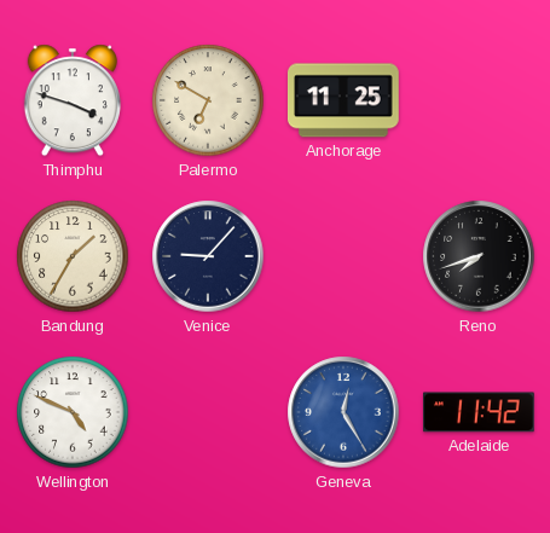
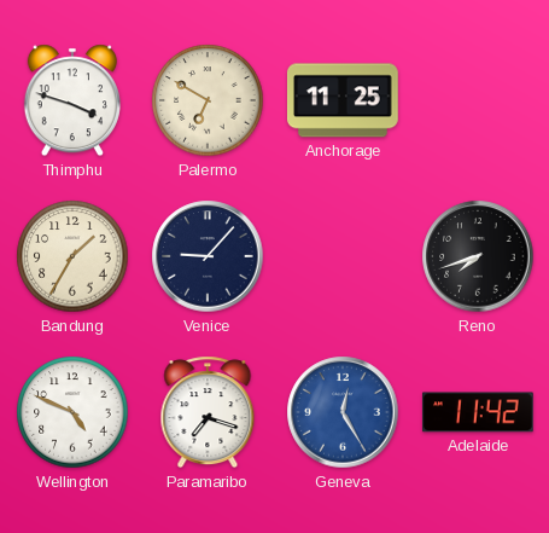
Paramaribo: none -> 7:18 (208, 412)
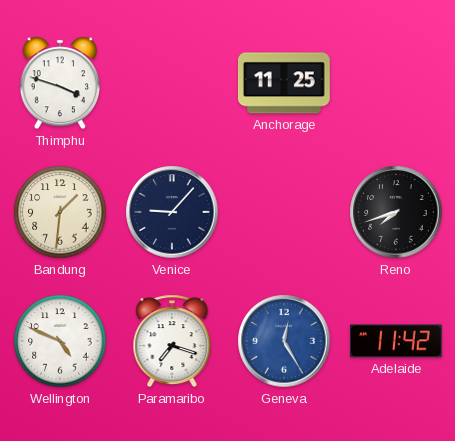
Palermo: 6:50 -> none (208, 100)
Bandung: 1:35 -> 1:31 (60, 212)
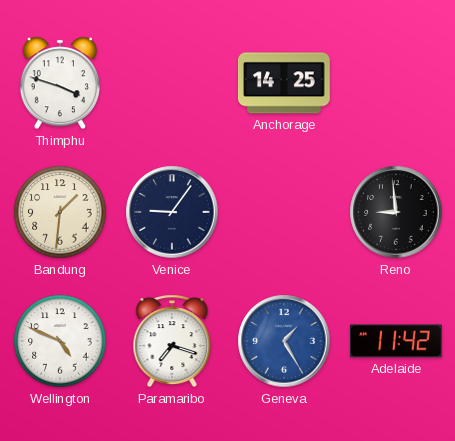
Anchorage: 11:25 -> 14:25 (284, 83)
Venice: 9:07 -> 9:06 (172, 212)
Reno: 7:42 -> 8:59 (396, 212)
Geneva: 12:25 -> 1:25 (284, 341)
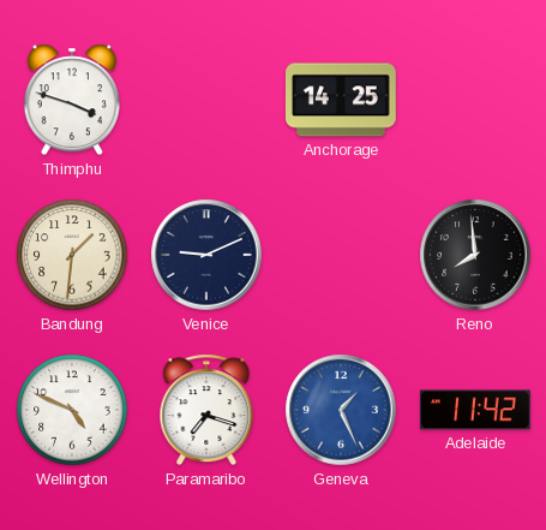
Venice: 9:06 -> 9:11 (206, 255)
Reno: 8:59 -> 7:59 (475, 255)
Geneva: 1:25 -> 1:26 (341, 410)
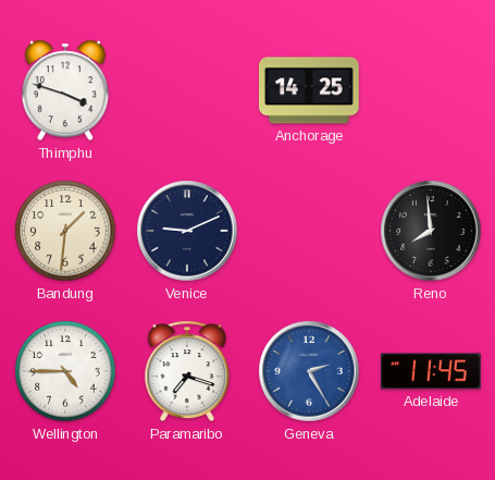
Wellington: 4:49 -> 4:45 (65, 371)
Geneva: 1:26 -> 2:25 (309, 371)
Adelaide: 11:42 -> 11:45 (431, 371)
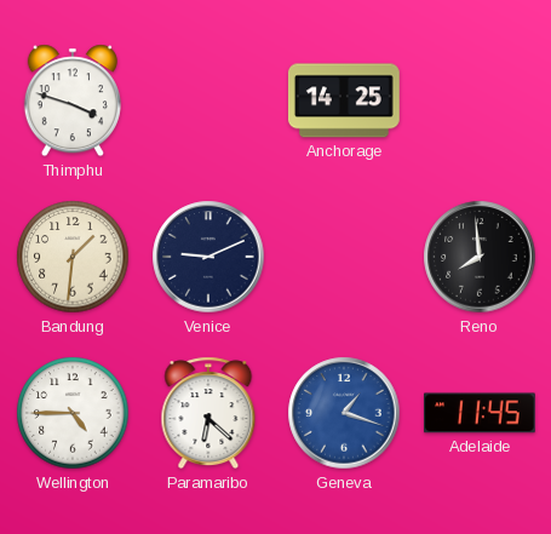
Paramaribo: 7:18 -> 6:22 (208, 413)
Geneva: 2:25 -> 1:18 (344, 413)
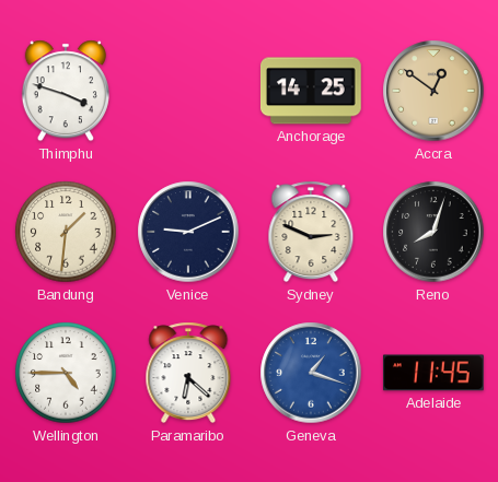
Accra: none -> 12:51 (433, 91)
Sydney: none -> 2:49 (311, 232)
Reno: 7:59 -> 8:03 (433, 232)
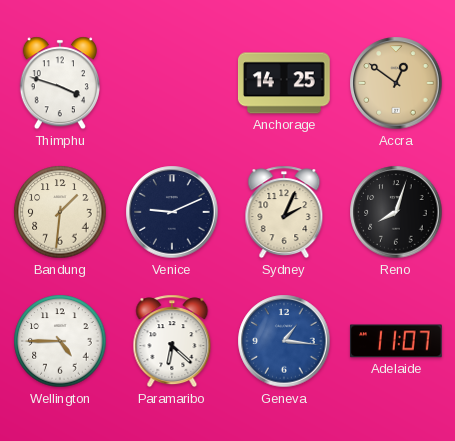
Sydney: 2:49 -> 2:04 (284, 212)
Geneva: 1:18 -> 1:16 (284, 341)
Adelaide: 11:45 -> 11:07 (396, 341)
